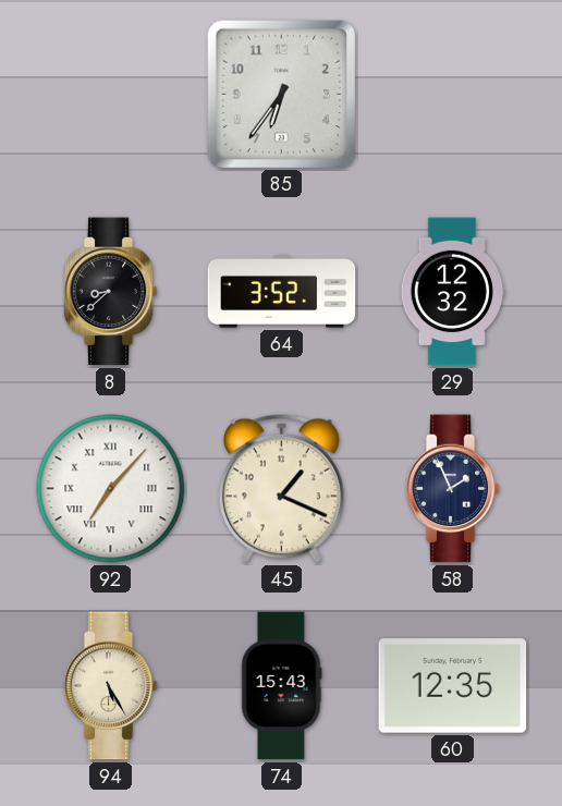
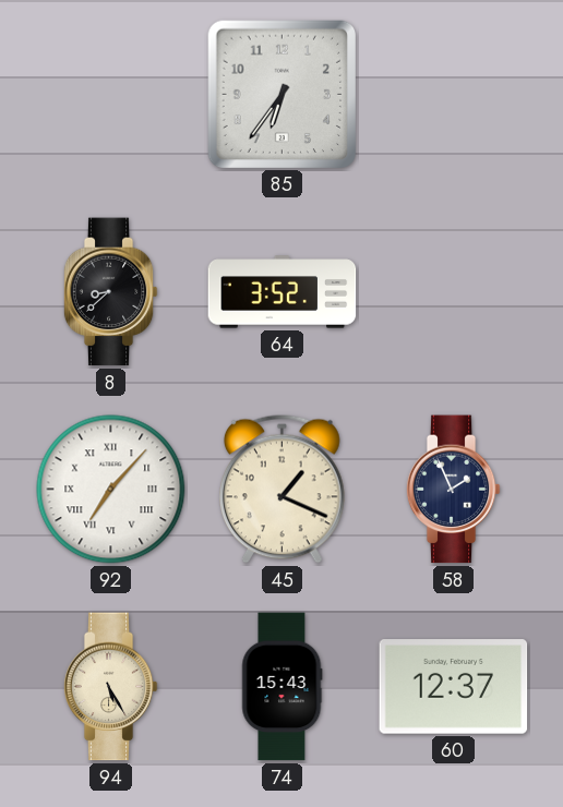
29: 12:32 -> none (452, 292)
60: 12:35 -> 12:37 (454, 687)
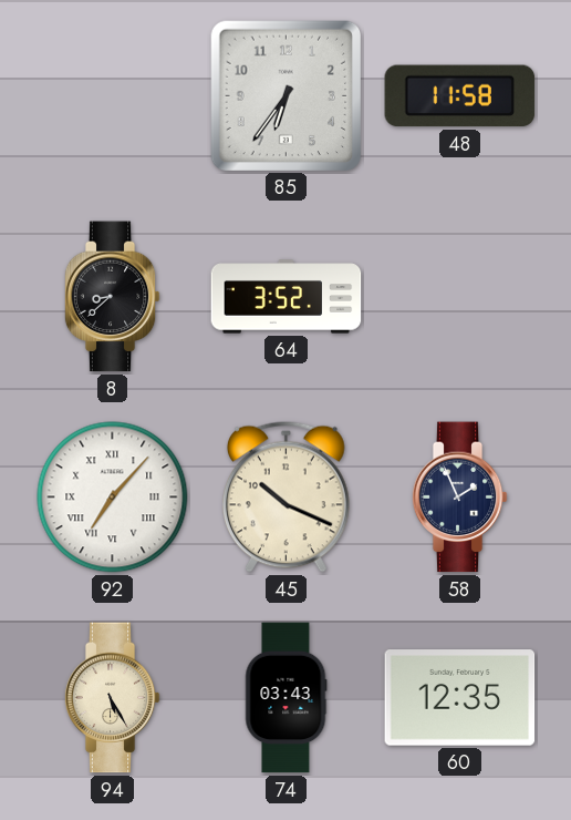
48: none -> 11:58 (460, 96)
45: 1:19 -> 10:19 (287, 496)
74: 15:43 -> 03:43 (287, 698)
60: 12:37 -> 12:35 (460, 698)
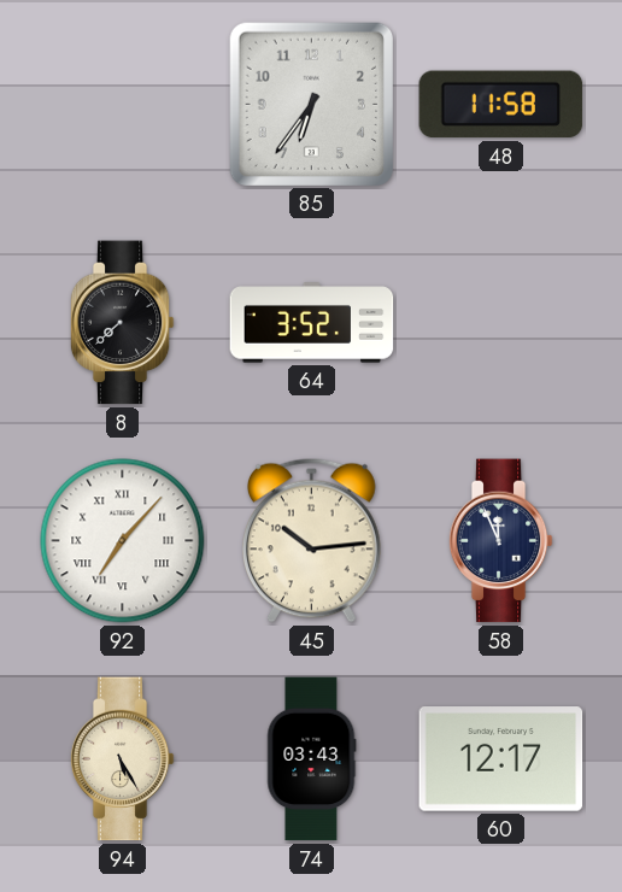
8: 8:38 -> 7:38 (122, 323)
45: 10:19 -> 10:14 (312, 540)
58: 1:56 -> 11:56 (500, 541)
60: 12:35 -> 12:17 (501, 759)
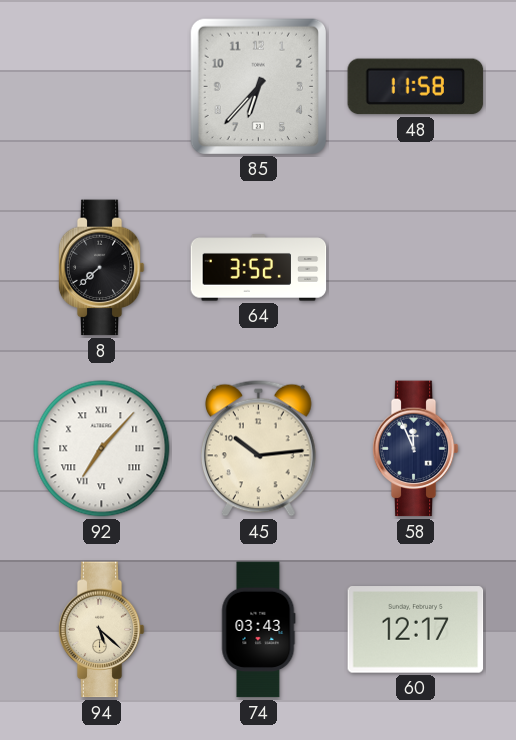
85: 6:36 -> 6:37 (258, 86)
94: 5:25 -> 5:22 (101, 630)
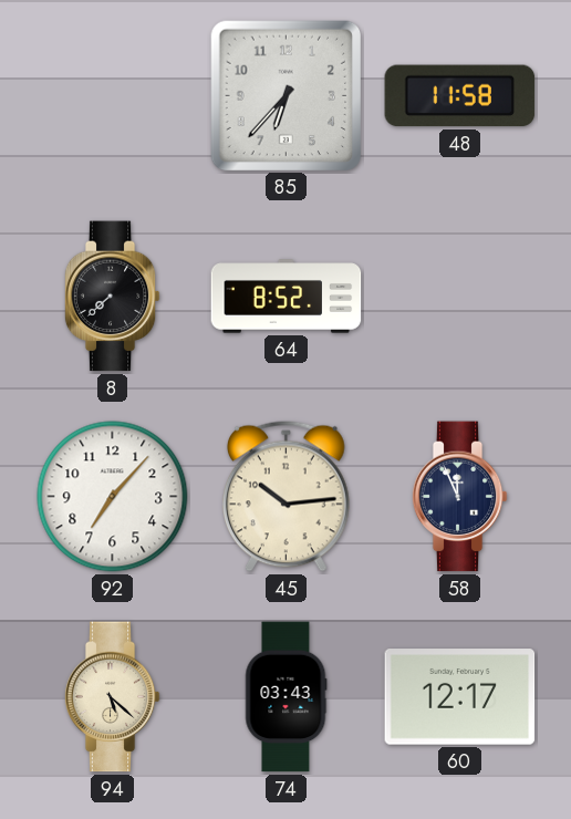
64: 3:52 -> 8:52 (287, 297)
92 numerals: Roman -> Arabic (113, 497)
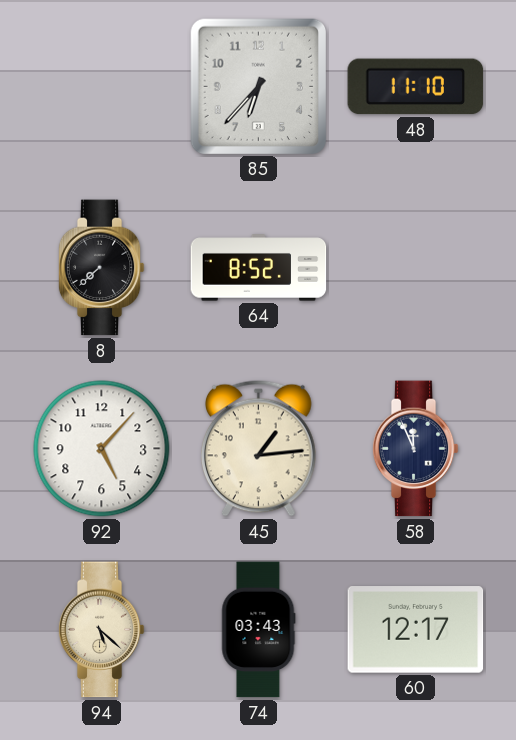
48: 11:58 -> 11:10 (416, 87)
92: 7:07 -> 5:07 (102, 449)
45: 10:14 -> 1:14 (259, 448)
